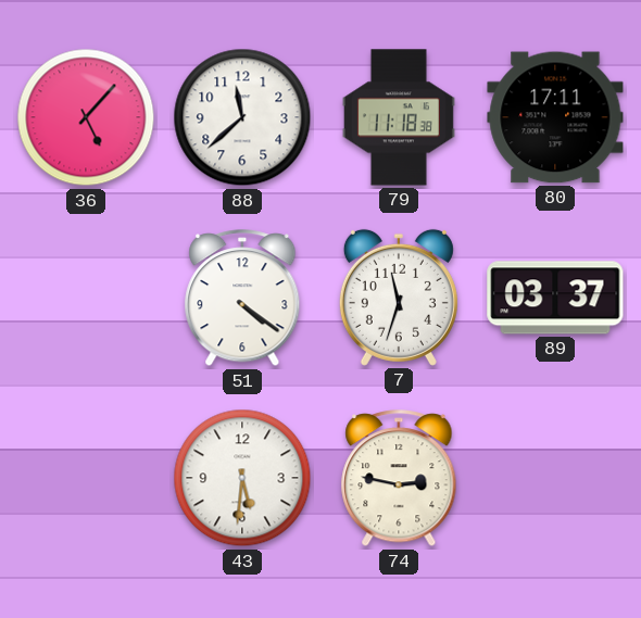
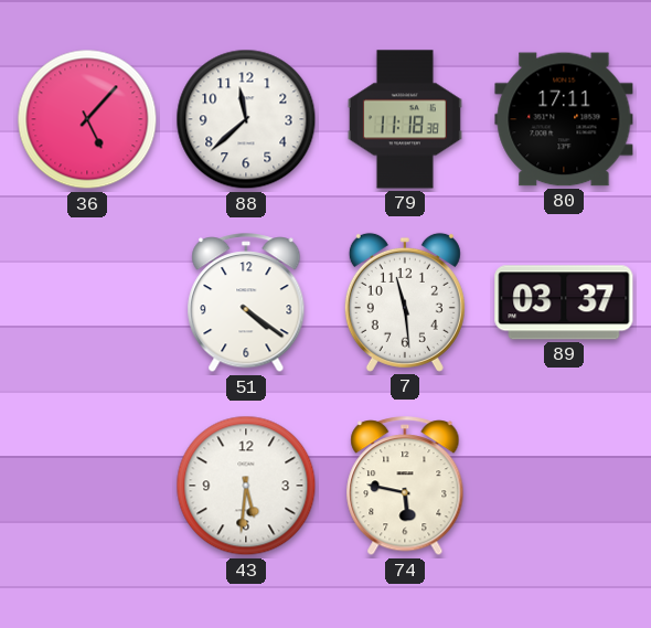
7: 11:33 -> 11:29 (405, 302)
74: 2:47 -> 5:47 (405, 487)
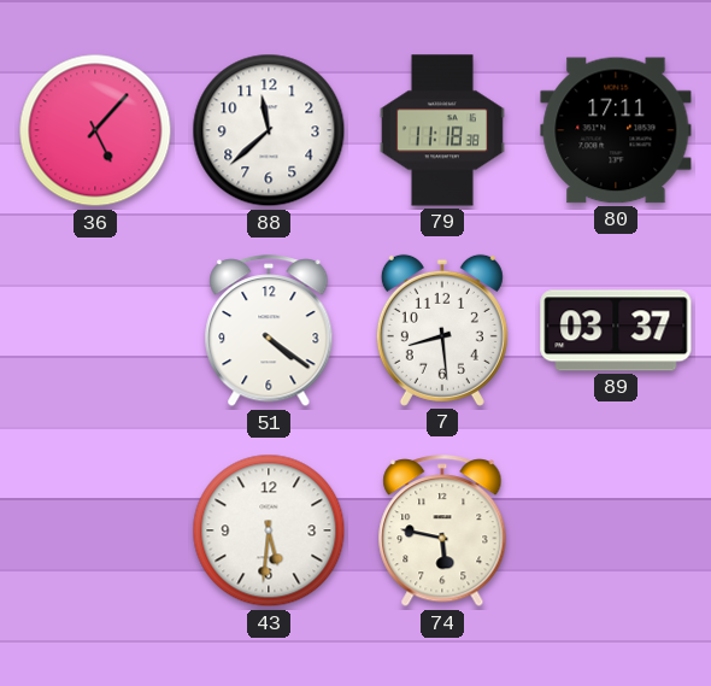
7: 11:29 -> 8:29 (442, 330)
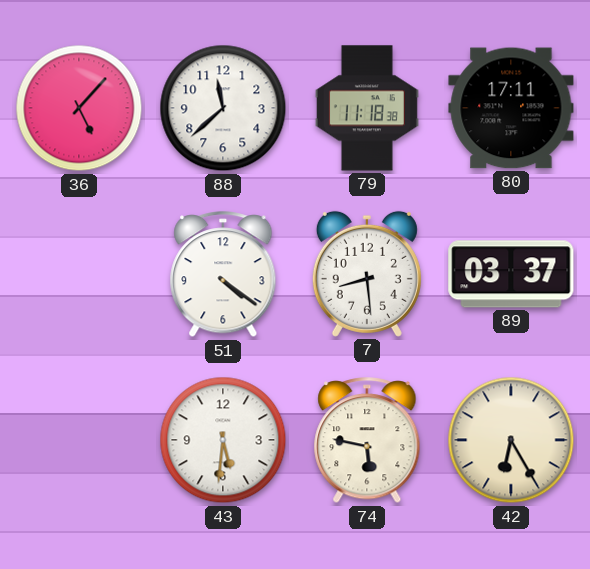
42: none -> 6:25 (511, 440)
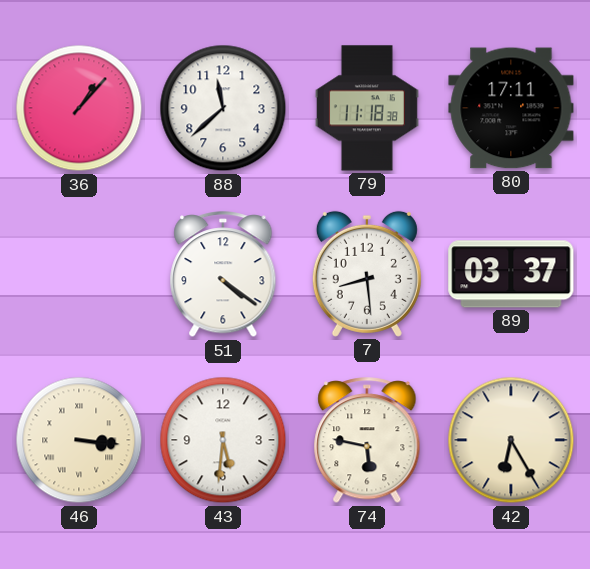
36: 5:07 -> 1:07 (79, 108)
46: none -> 3:16 (79, 440)
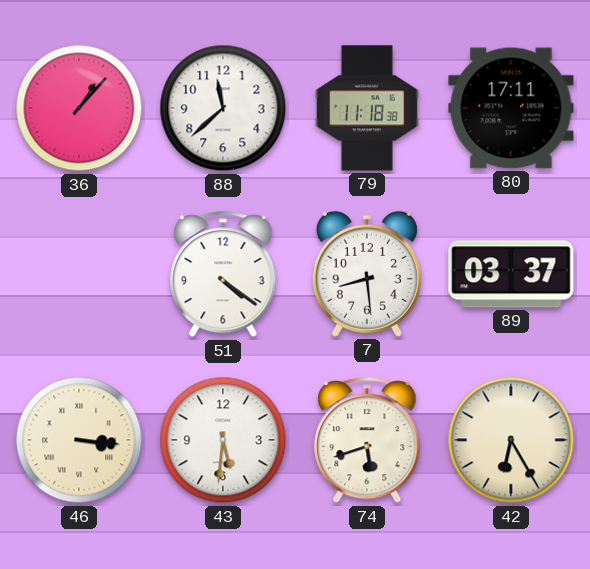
74: 5:47 -> 5:42 (367, 441)
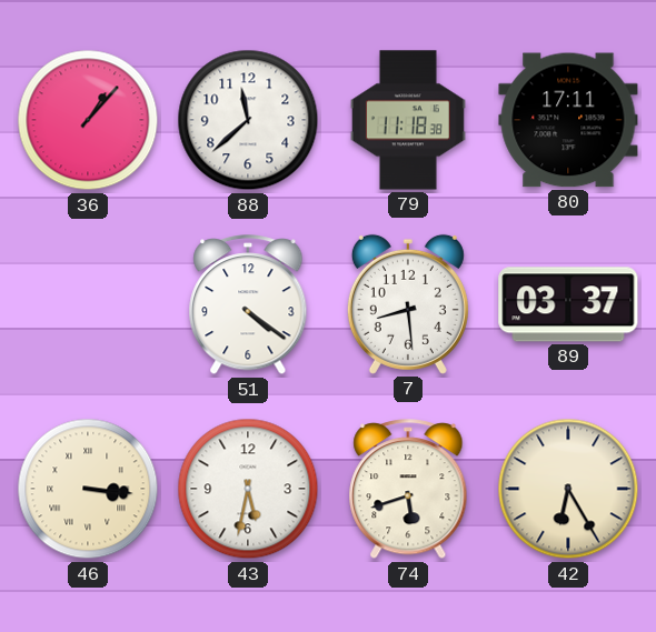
43: 5:31 -> 5:32 (248, 489)
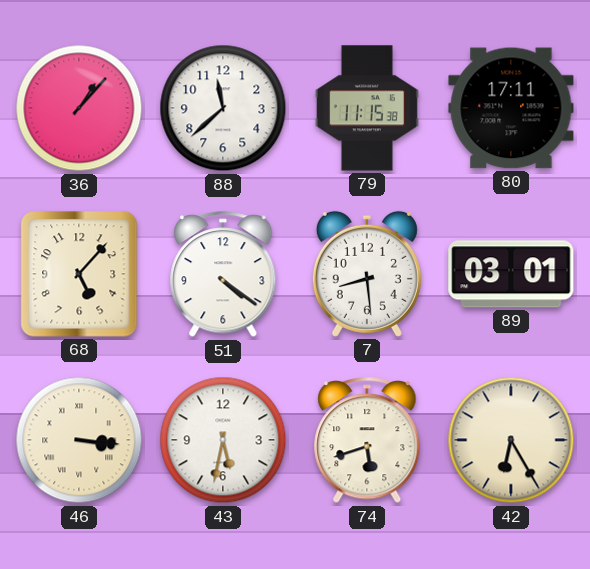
79: 11:18 -> 11:15 (367, 108)
68: none -> 5:07 (79, 274)
89: 03:37 -> 03:01 (511, 274)
